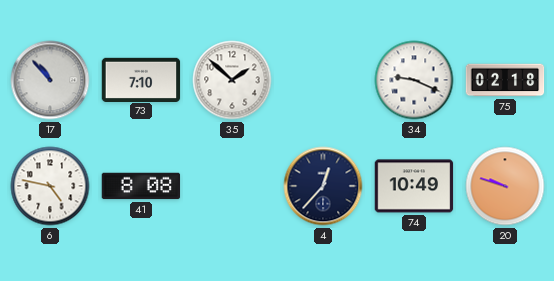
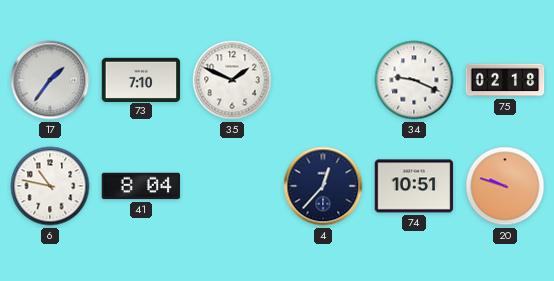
17: 10:53 -> 1:36 (50, 80)
35: 1:52 -> 1:49 (232, 80)
6: 4:47 -> 10:47 (50, 186)
41: 8:08 -> 8:04 (141, 186)
74: 10:49 -> 10:51 (414, 186)
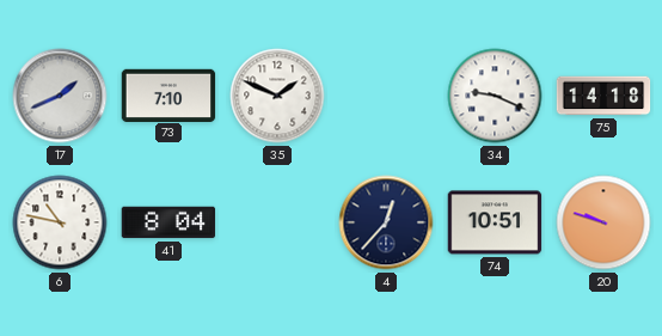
17: 1:36 -> 1:41 (60, 96)
75: 02:18 -> 14:18 (603, 96)
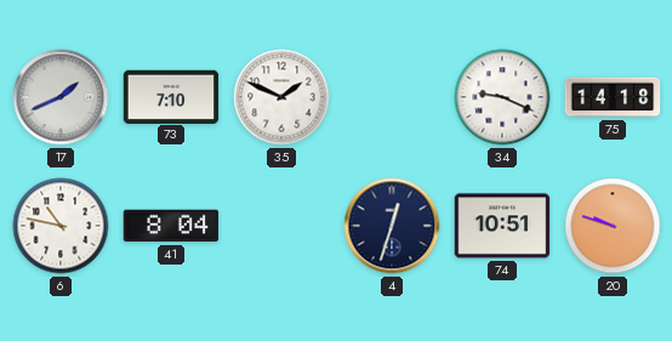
4: 12:37 -> 12:33 (392, 226)
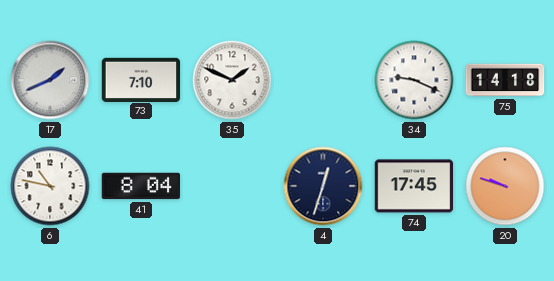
74: 10:51 -> 17:45 (414, 186)
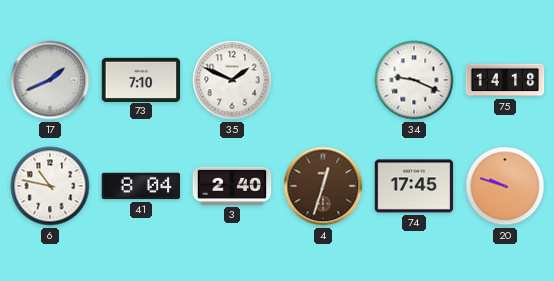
3: none -> 2:40 (232, 186)
4 dial: navy -> brown (323, 186)
